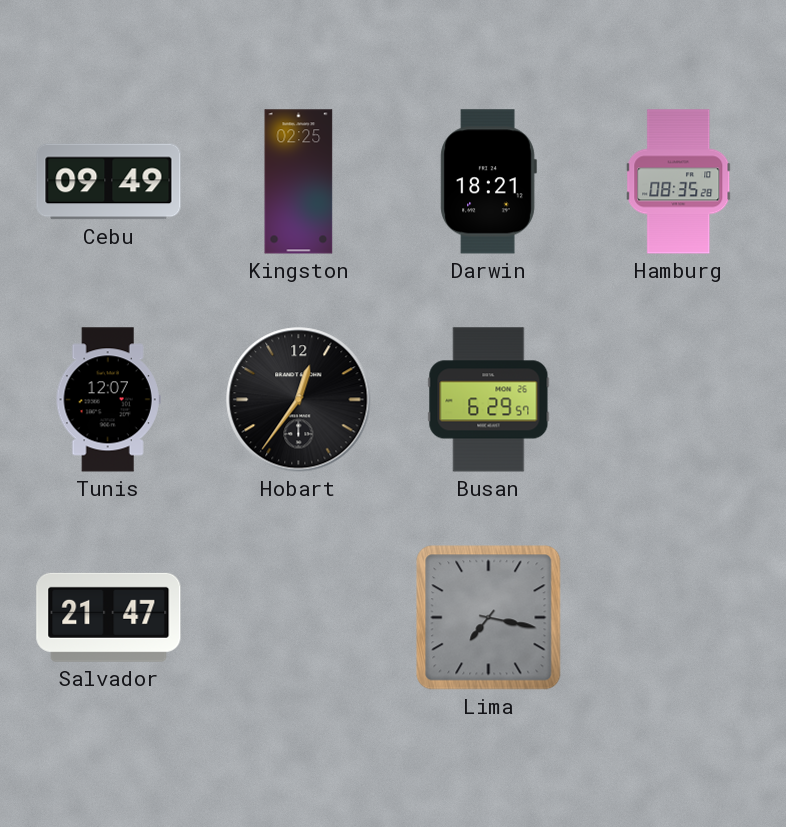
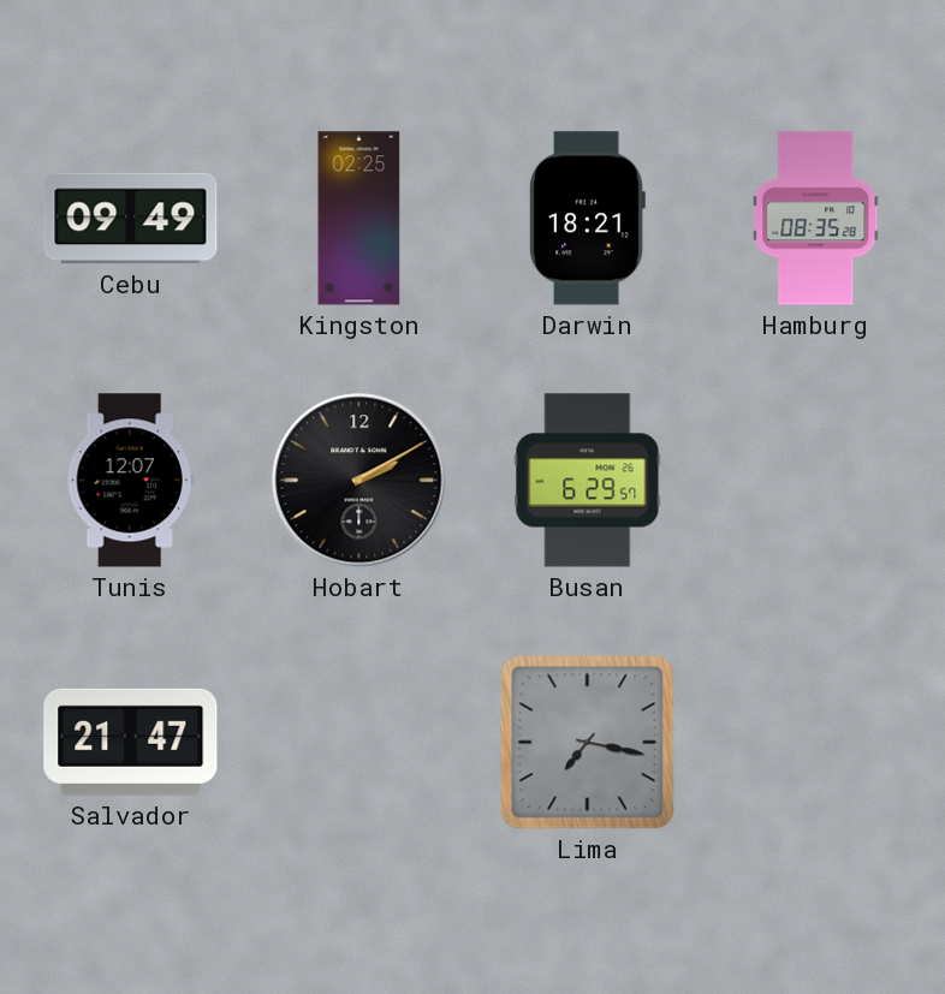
Hobart: 12:36 -> 2:10 (359, 481)
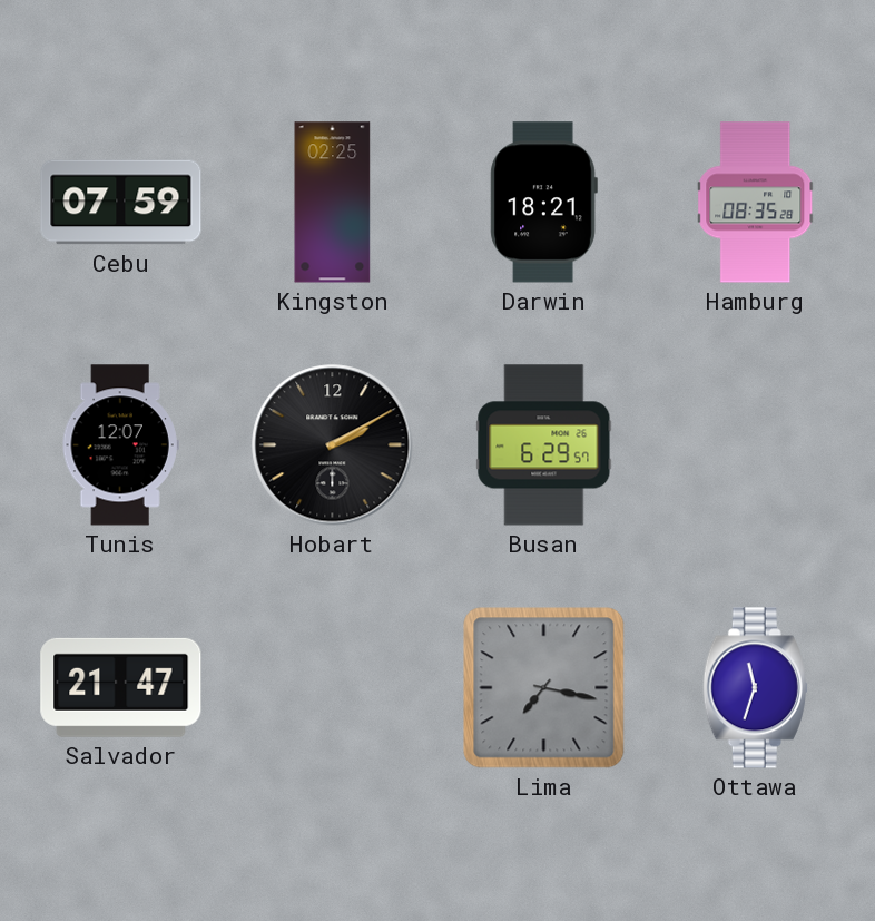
Cebu: 09:49 -> 07:59 (121, 203)
Ottawa: none -> 11:33 (755, 688)
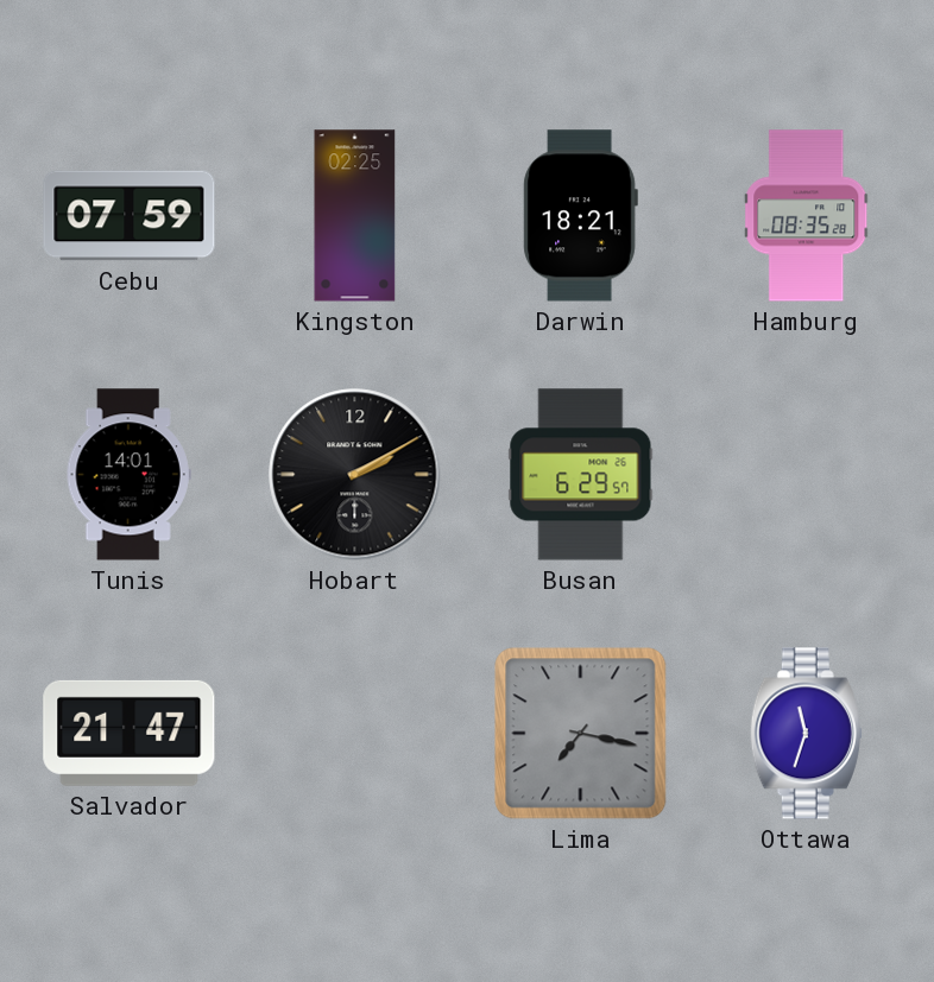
Tunis: 12:07 -> 14:01 (128, 475)
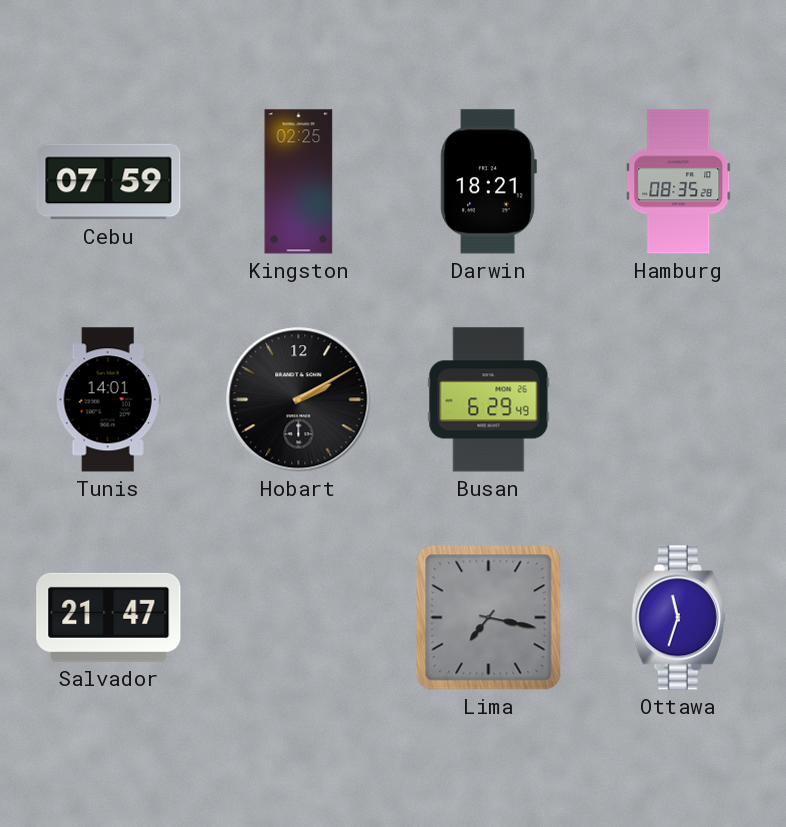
Busan: 6:29:57 -> 6:29:49 (489, 400)
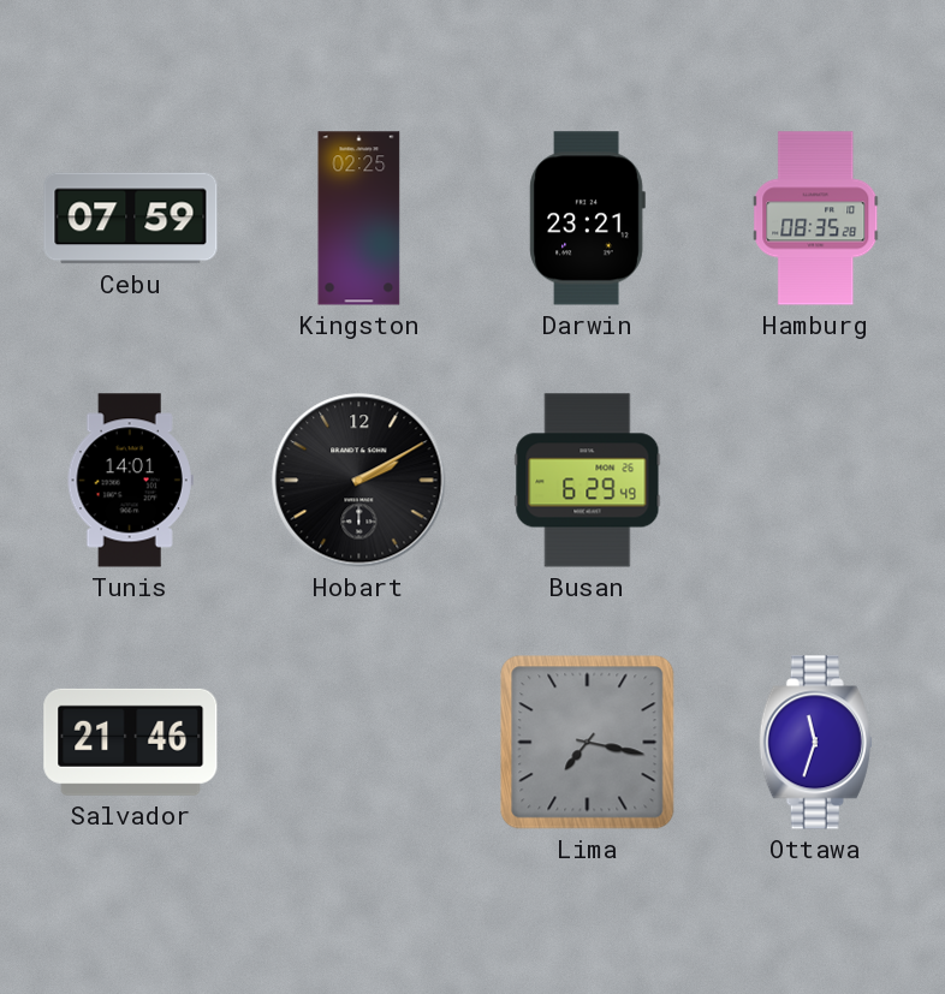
Darwin: 18:21 -> 23:21 (587, 219)
Salvador: 21:47 -> 21:46 (131, 742)
